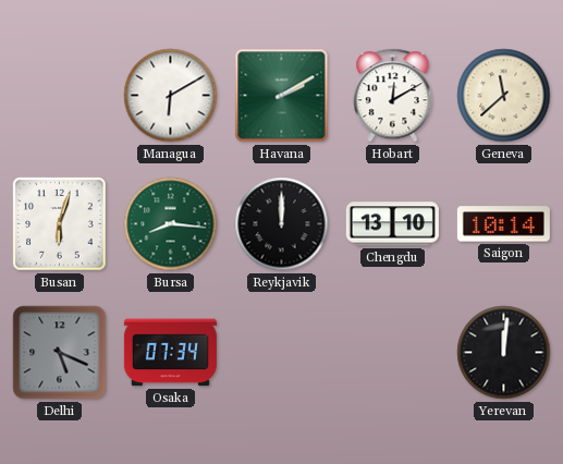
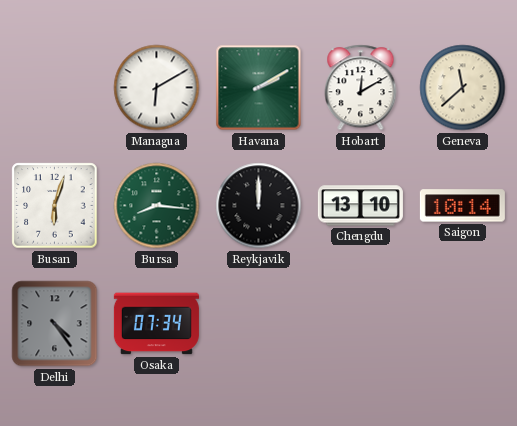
Delhi: 5:19 -> 4:24 (55, 324)
Yerevan: 12:01 -> none (504, 353)
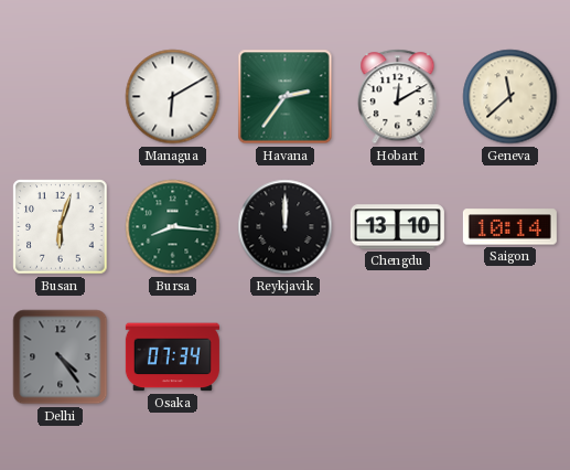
Havana: 2:10 -> 2:36 (286, 97)
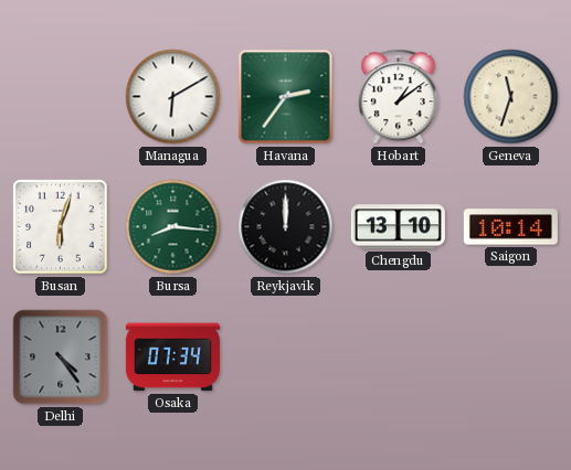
Hobart: 12:10 -> 1:09 (399, 97)
Geneva: 11:38 -> 11:33 (511, 97)
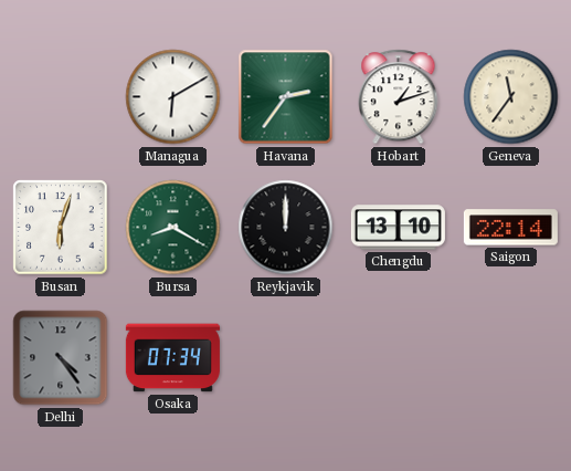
Hobart: 1:09 -> 1:12 (399, 97)
Geneva: 11:33 -> 11:36 (511, 97)
Bursa: 8:16 -> 8:20 (173, 228)
Saigon: 10:14 -> 22:14 (510, 228)
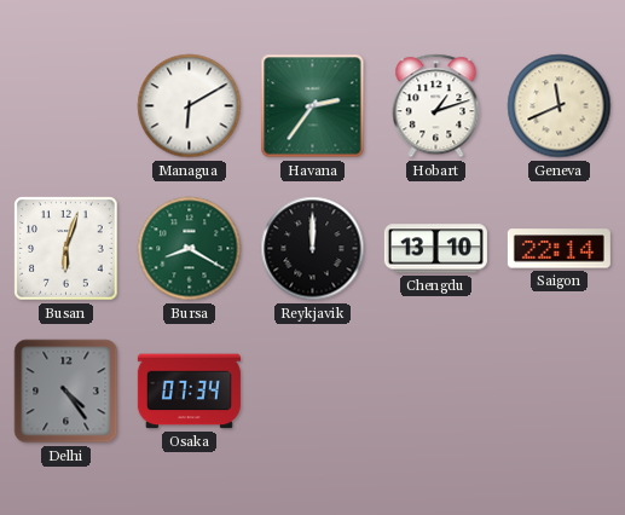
Geneva: 11:36 -> 11:41 (560, 106)
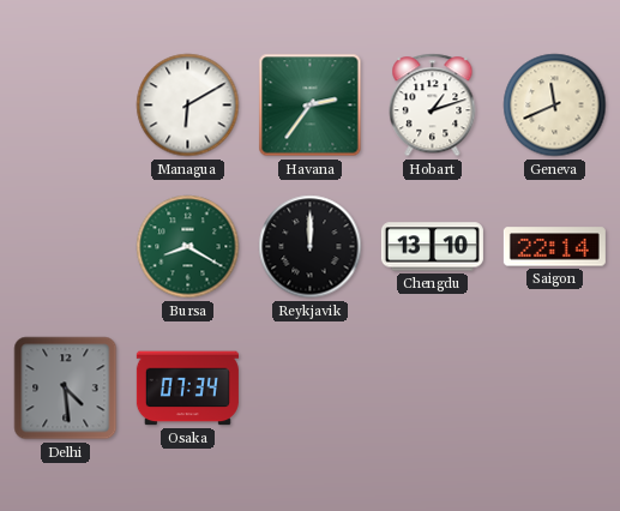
Busan: 6:03 -> none (66, 249)
Delhi: 4:24 -> 4:29 (66, 389)
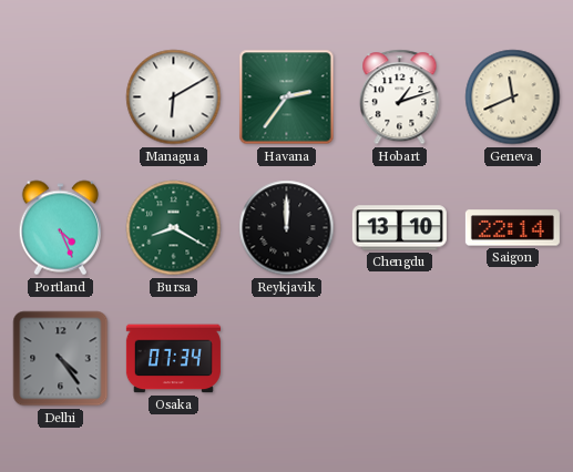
Portland: none -> 4:26 (60, 228)
Delhi: 4:29 -> 4:24 (61, 359)
